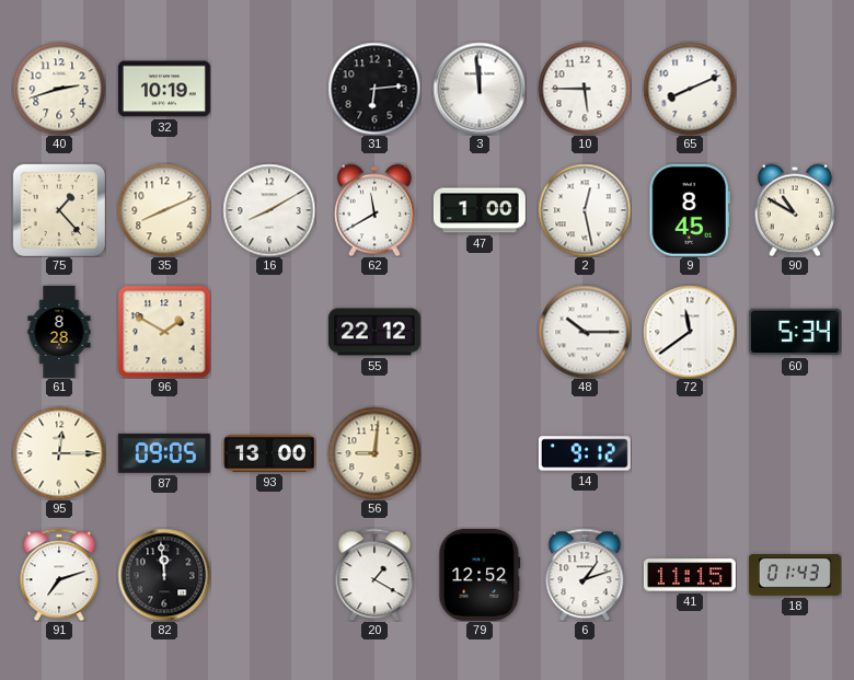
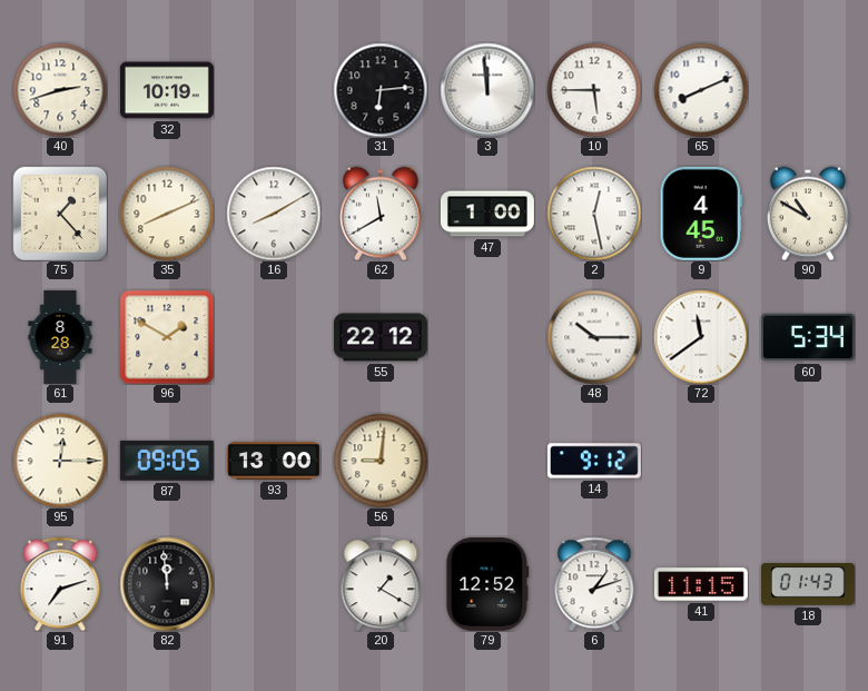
9: 8:45 -> 4:45 (701, 214)
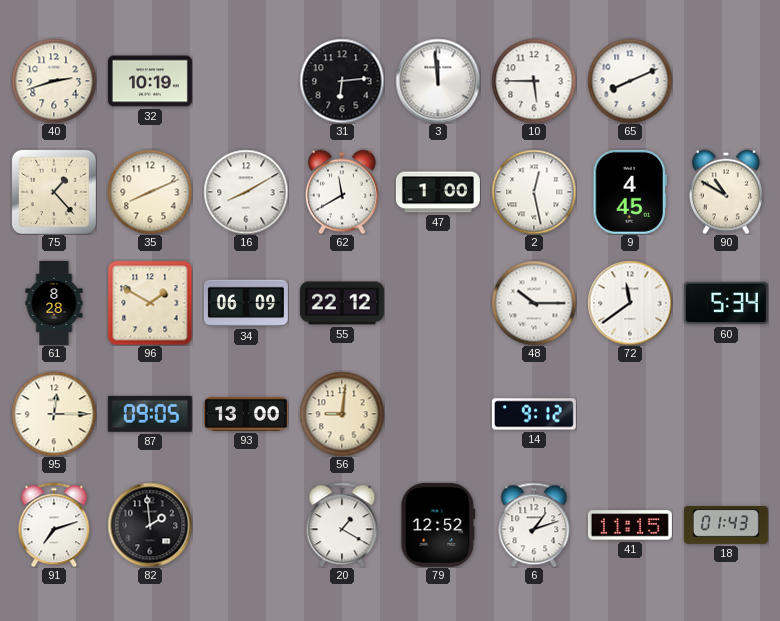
34: none -> 06:09 (246, 303)
82: 11:59 -> 1:59 (150, 525)
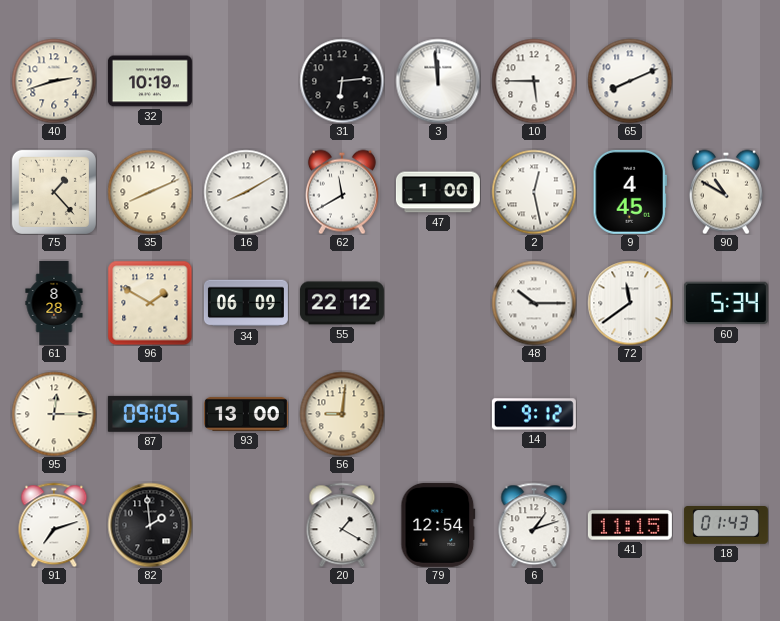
79: 12:52 -> 12:54 (438, 525)
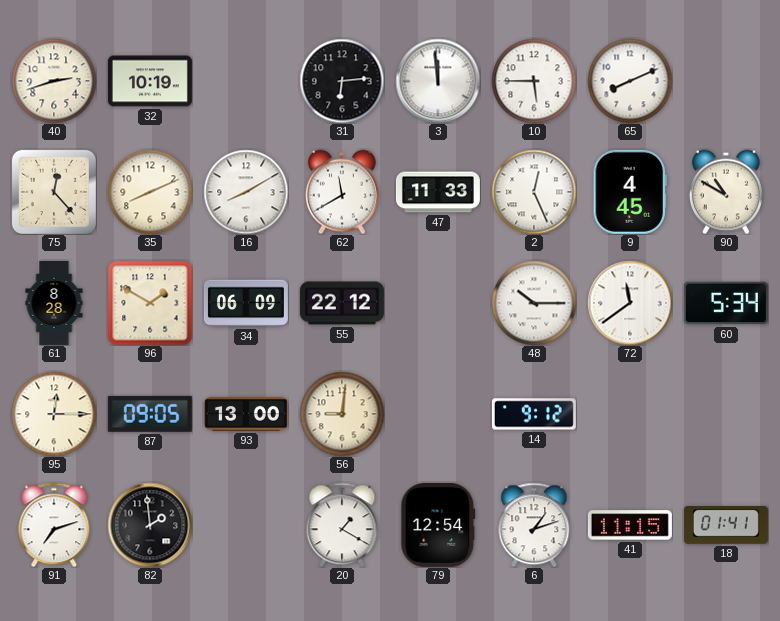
75: 1:23 -> 12:23 (54, 192)
47: 1:00 -> 11:33 (438, 192)
2: 12:28 -> 12:26 (534, 192)
18: 01:43 -> 01:41 (726, 526)
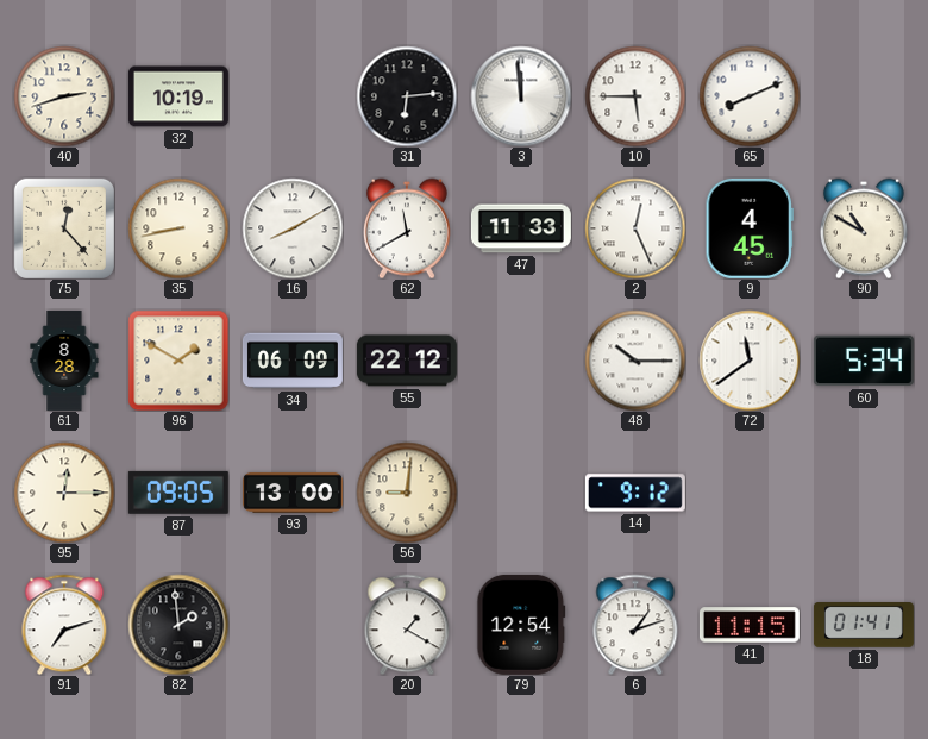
35: 8:11 -> 8:43 (178, 228)
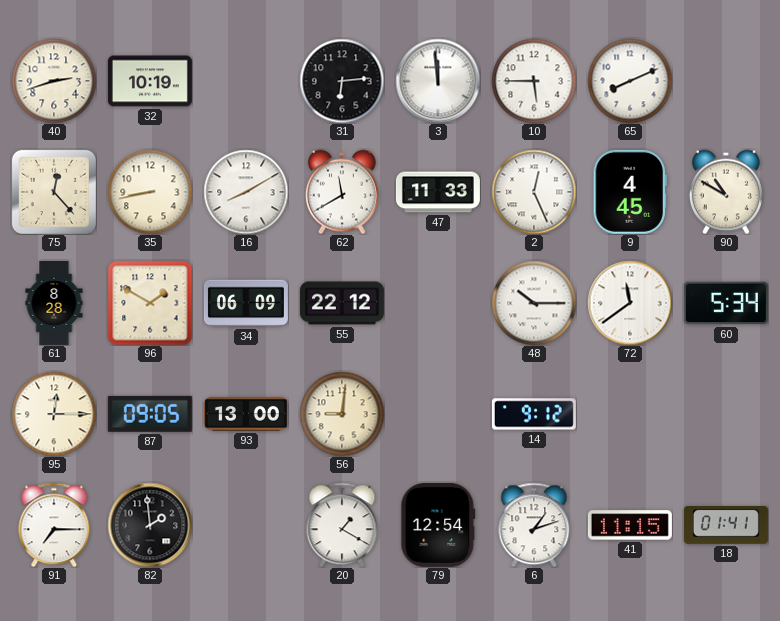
91: 7:12 -> 7:15 (54, 525)
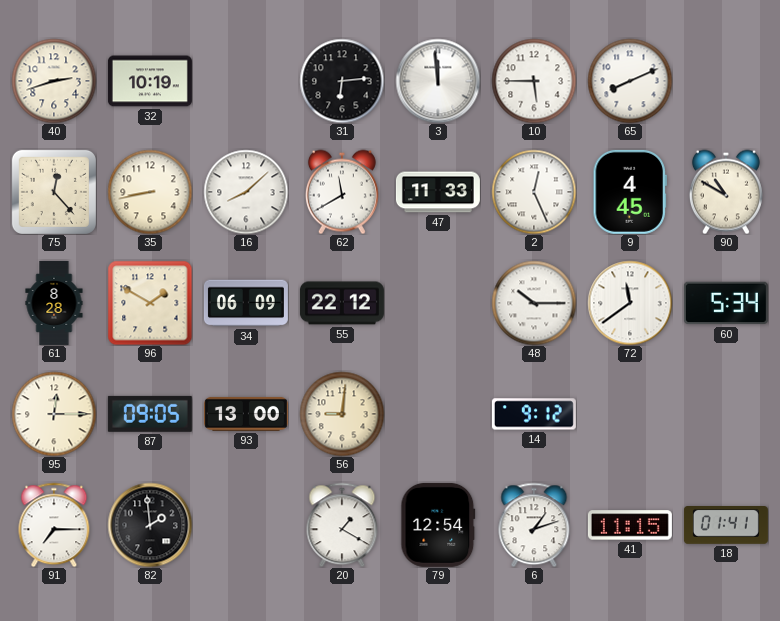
16: 8:10 -> 8:08 (246, 192)
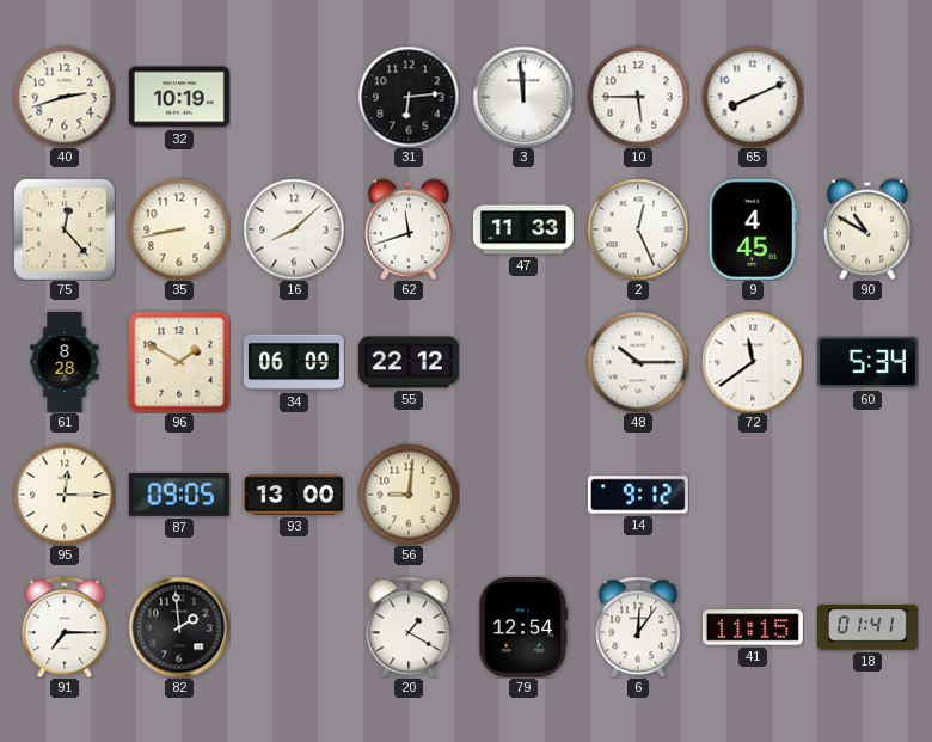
62: 11:40 -> 11:42 (409, 229)
6: 1:12 -> 12:06 (638, 627)
